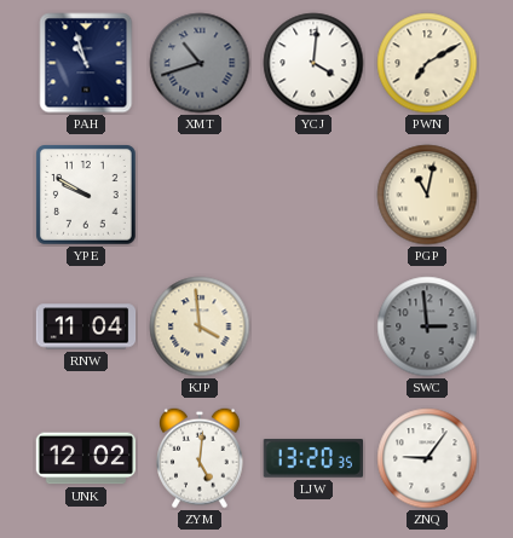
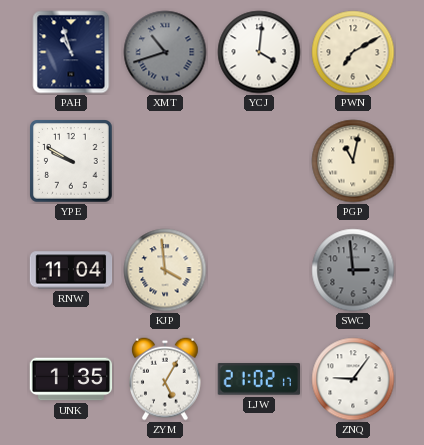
UNK: 12:02 -> 1:35 (71, 379)
ZYM: 5:01 -> 5:05 (166, 379)
LJW: 13:20 -> 21:02 (258, 379)
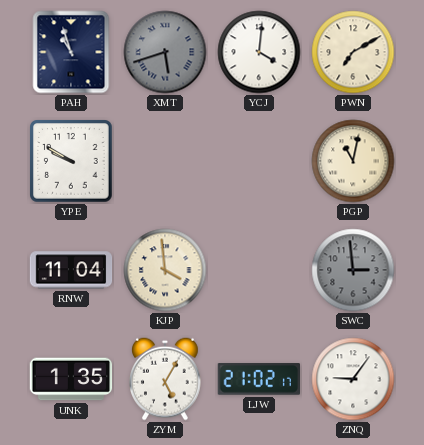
XMT: 10:42 -> 5:42 (165, 52)
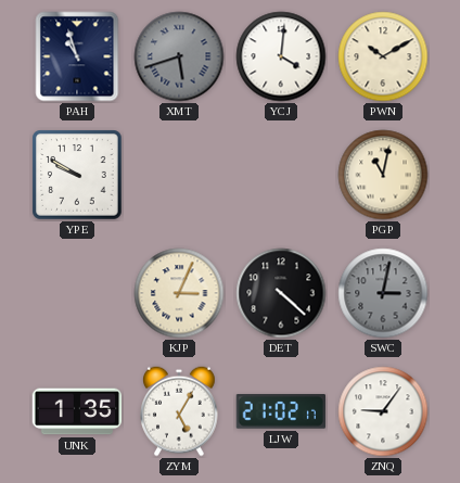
PWN: 7:10 -> 10:10 (383, 56)
RNW: 11:04 -> none (71, 270)
KJP: 3:59 -> 3:04 (179, 293)
DET: none -> 4:22 (281, 293)
SWC: 2:59 -> 3:02 (383, 293)
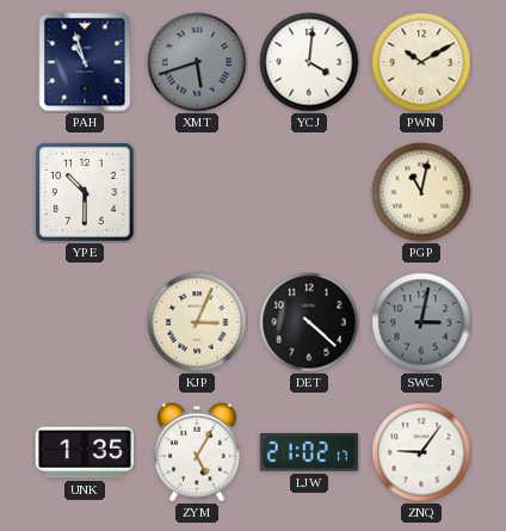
YPE: 9:50 -> 10:30 (85, 192)
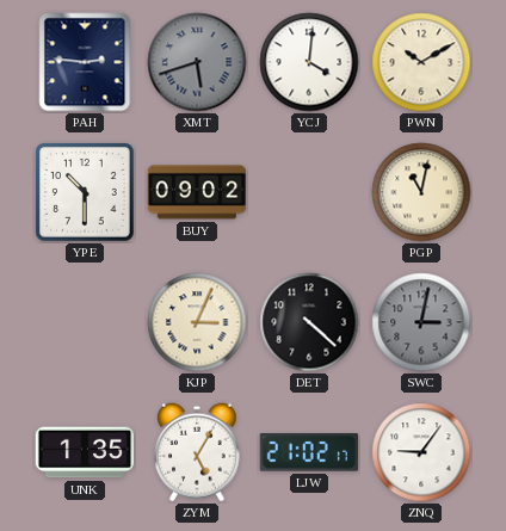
PAH: 10:57 -> 2:46 (85, 62)
BUY: none -> 09:02 (197, 192)
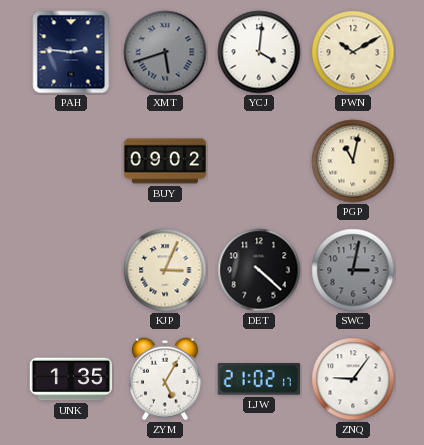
YPE: 10:30 -> none (85, 192)
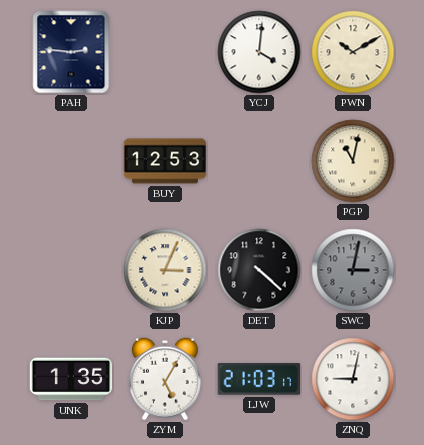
XMT: 5:42 -> none (165, 52)
BUY: 09:02 -> 12:53 (165, 161)
LJW: 21:02 -> 21:03 (258, 379)
ZNQ: 9:06 -> 9:02 (353, 379)
